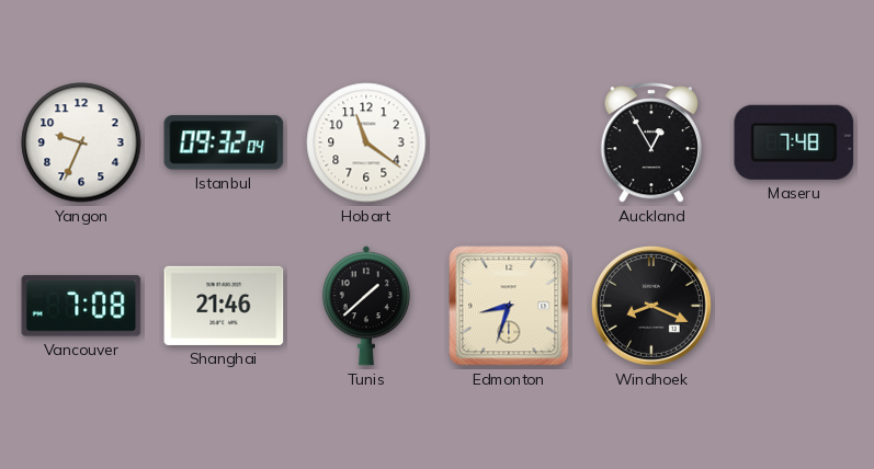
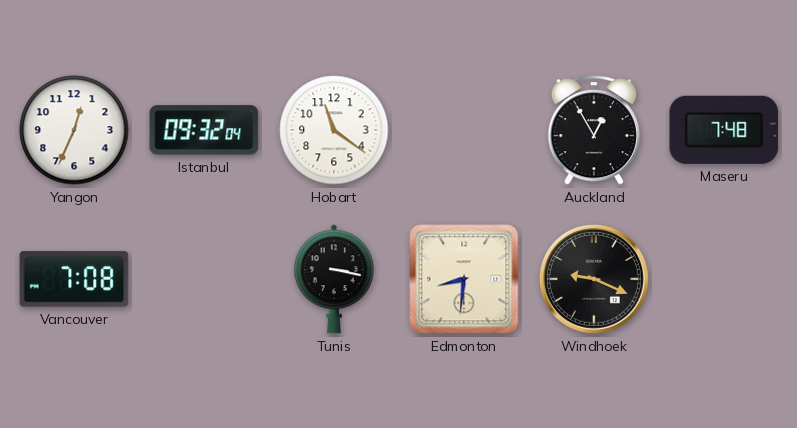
Yangon: 9:34 -> 12:34 (74, 130)
Shanghai: 21:46 -> none (224, 306)
Tunis: 1:38 -> 3:17 (334, 279)
Edmonton: 8:33 -> 8:31 (464, 279)
Windhoek: 8:19 -> 9:19 (594, 279)
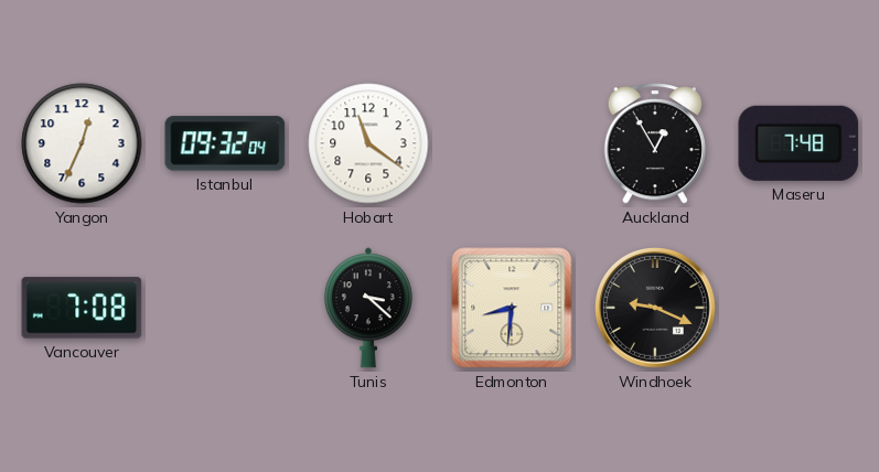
Tunis: 3:17 -> 3:22 (368, 308)
